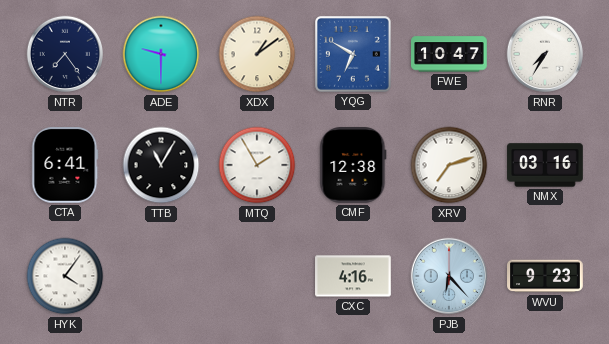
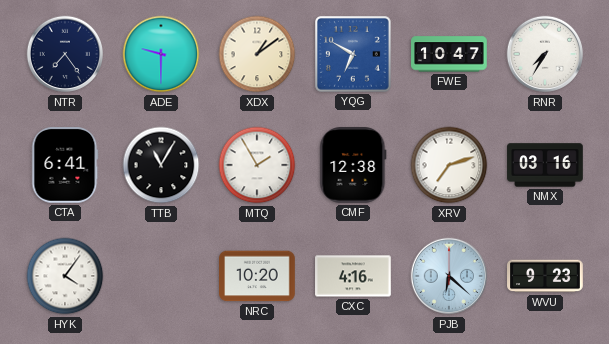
NRC: none -> 10:20 (258, 276)
PJB: 6:23 -> 6:22 (449, 276)
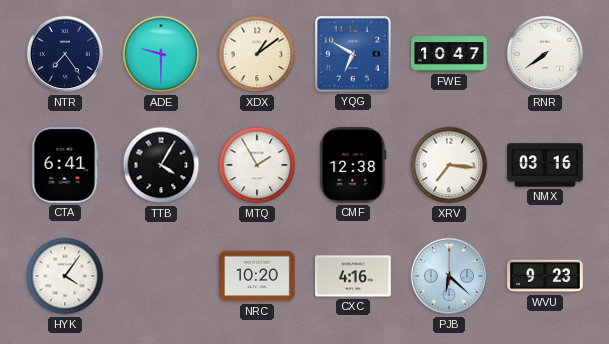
RNR: 7:35 -> 7:39 (545, 54)
TTB: 11:05 -> 4:05 (161, 165)
XRV: 7:12 -> 7:16 (449, 165)
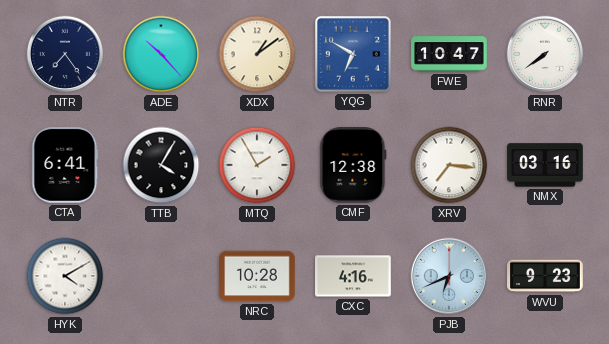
ADE: 9:30 -> 10:23 (161, 54)
HYK: 4:06 -> 4:10 (65, 276)
NRC: 10:20 -> 10:28 (258, 276)
PJB: 6:22 -> 6:41 (449, 276)
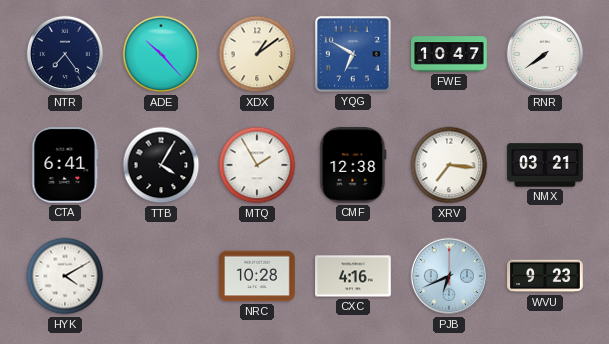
NMX: 03:16 -> 03:21 (545, 165)
